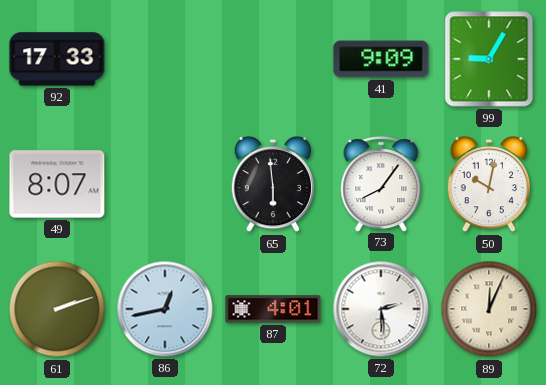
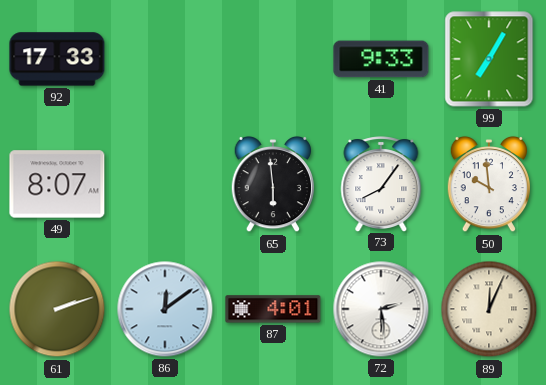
41: 9:09 -> 9:33 (381, 59)
99: 9:05 -> 7:05 (489, 59)
50: 10:02 -> 9:59 (488, 184)
86: 12:43 -> 12:09 (165, 309)
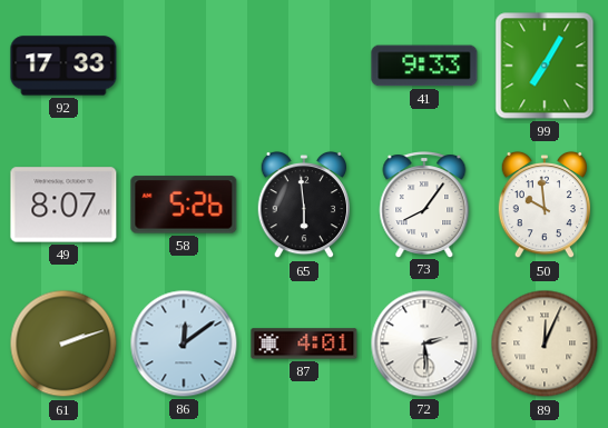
58: none -> 5:26 (184, 205)
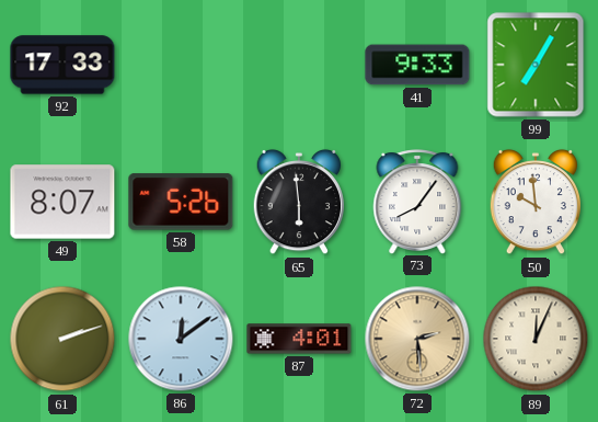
72 dial: white -> champagne (417, 339)
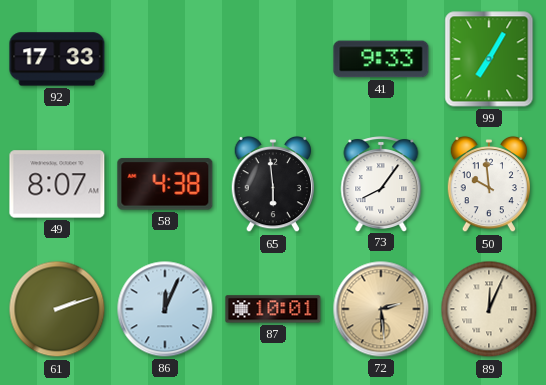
58: 5:26 -> 4:38 (165, 184)
86: 12:09 -> 12:04 (165, 309)
87: 4:01 -> 10:01 (273, 309)
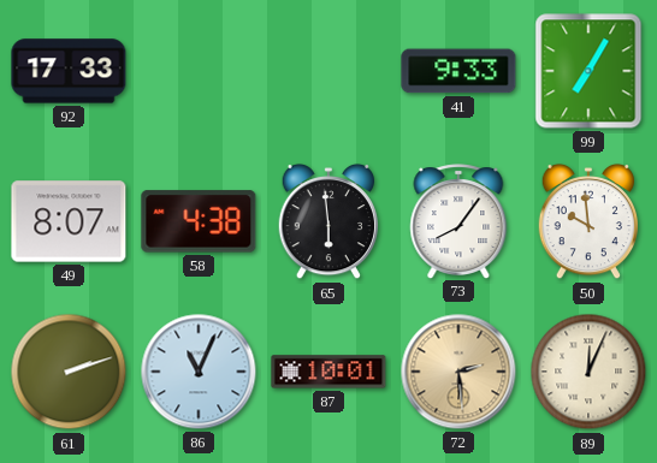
86: 12:04 -> 11:04 (199, 372)
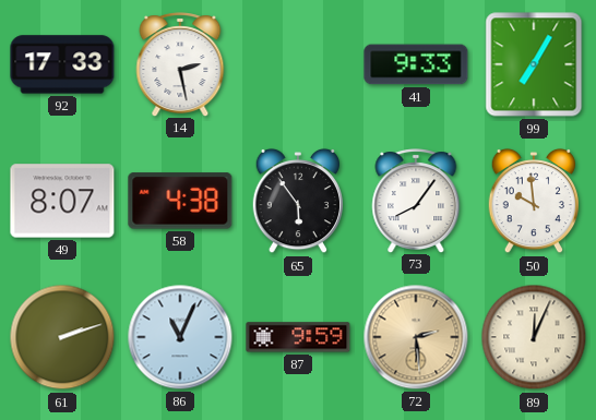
14: none -> 2:28 (180, 64)
65: 5:59 -> 5:54 (297, 201)
87: 10:01 -> 9:59 (298, 337)
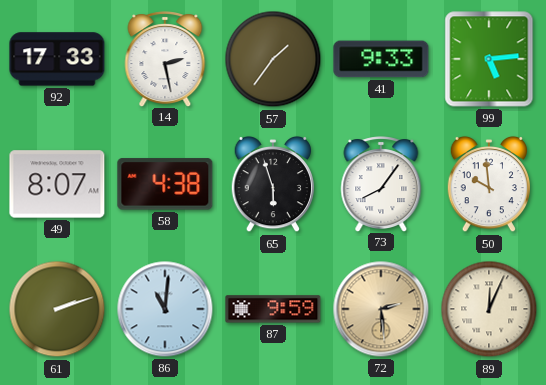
57: none -> 1:36 (273, 59)
99: 7:05 -> 5:14 (489, 59)
65: 5:54 -> 5:57 (272, 184)
86: 11:04 -> 11:01 (165, 309)
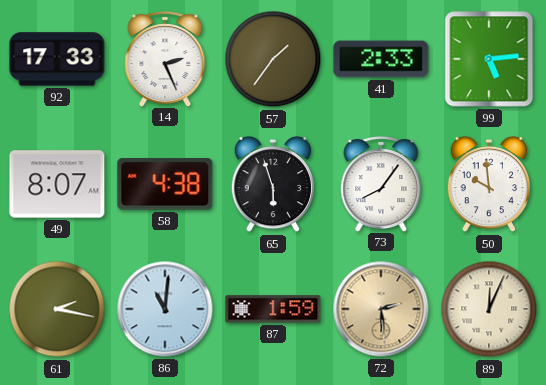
14: 2:28 -> 2:26 (165, 59)
41: 9:33 -> 2:33 (381, 59)
61: 2:12 -> 2:17 (57, 309)
87: 9:59 -> 1:59 (273, 309)
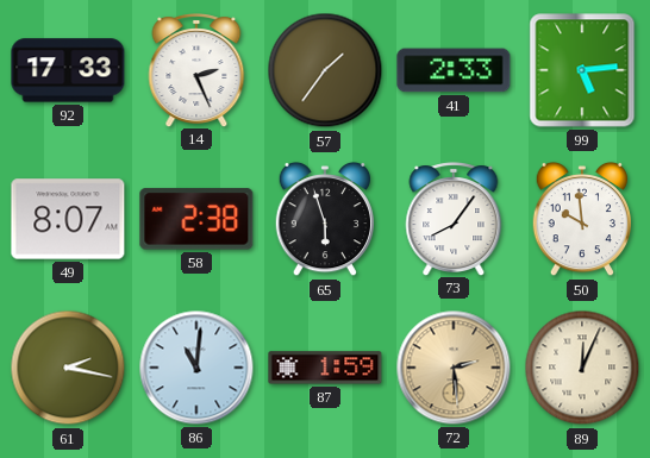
58: 4:38 -> 2:38 (196, 219)
